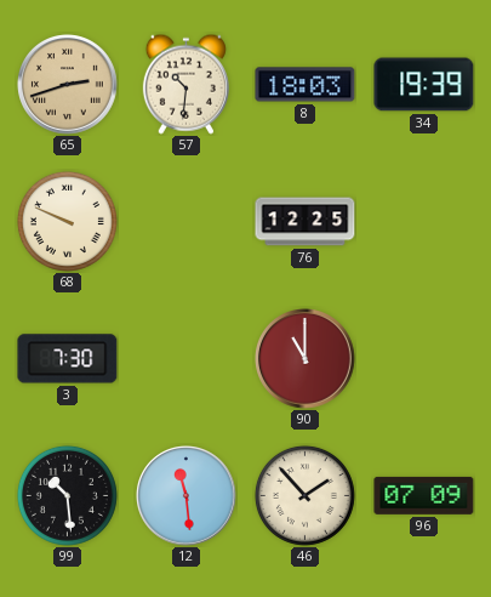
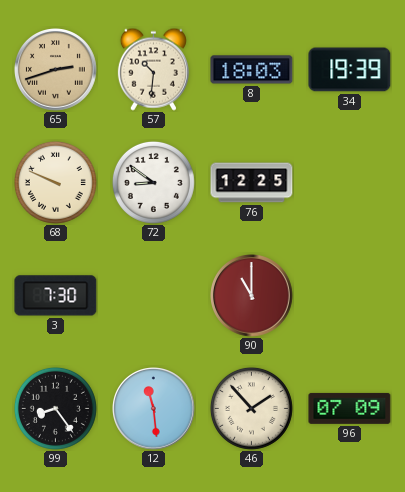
72: none -> 8:51 (153, 182)
99: 10:29 -> 8:24 (55, 408)
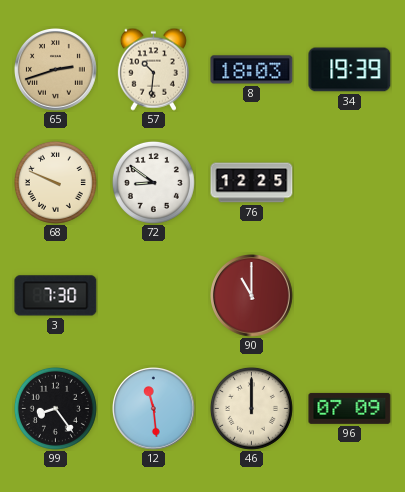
46: 1:53 -> 12:00 (251, 408)
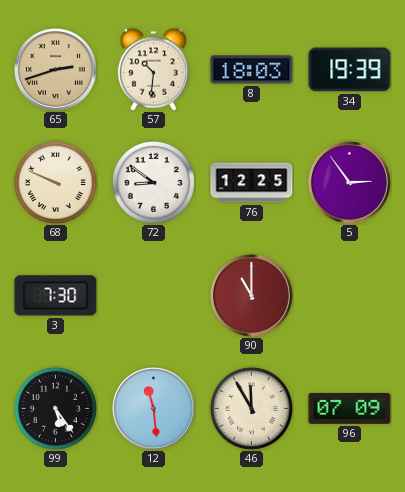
5: none -> 2:54 (350, 183)
99: 8:24 -> 5:24 (55, 408)
46: 12:00 -> 11:55 (251, 408)
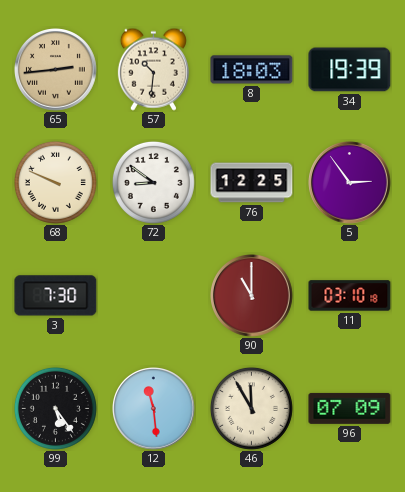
65: 2:42 -> 2:44 (56, 70)
11: none -> 03:10 (350, 296)
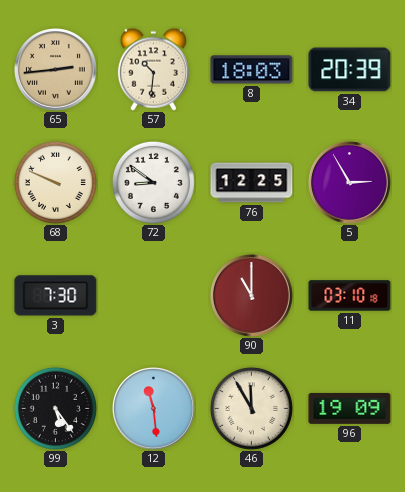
34: 19:39 -> 20:39 (350, 70)
5: 2:54 -> 2:55 (350, 183)
96: 07:09 -> 19:09 (350, 408)
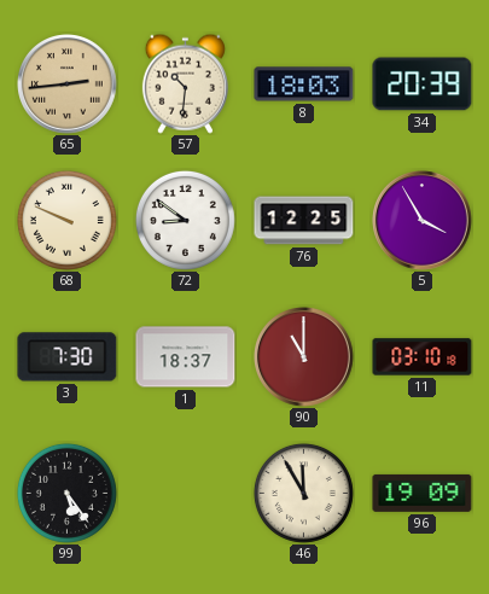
5: 2:55 -> 3:55 (423, 221)
1: none -> 18:37 (186, 357)
12: 11:29 -> none (154, 409)
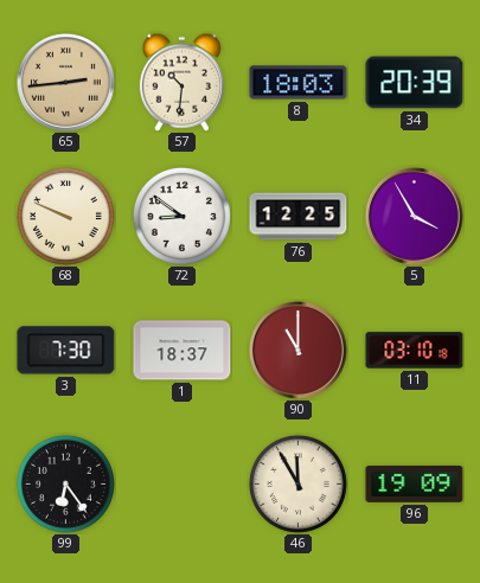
99: 5:24 -> 6:24 (65, 483)
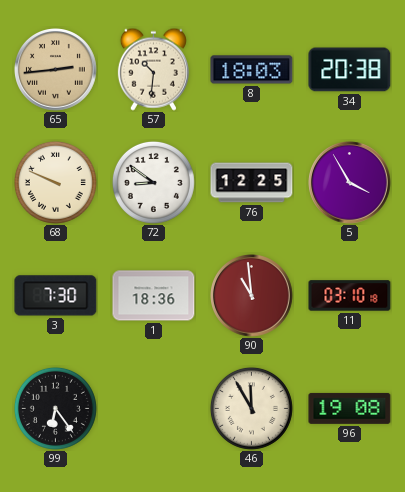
34: 20:39 -> 20:38 (350, 70)
1: 18:37 -> 18:36 (154, 296)
90: 11:00 -> 10:59 (252, 296)
96: 19:09 -> 19:08 (350, 408)
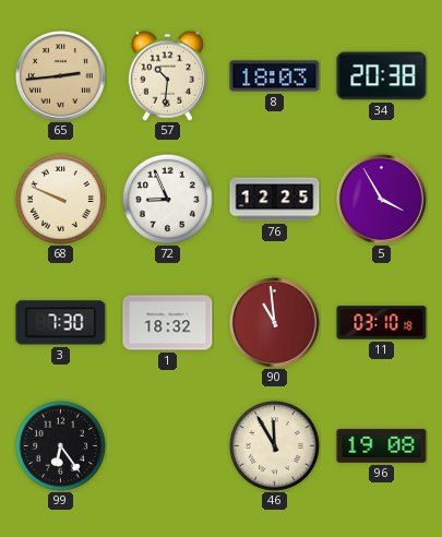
72: 8:51 -> 8:56 (167, 199)
1: 18:36 -> 18:32 (168, 323)
